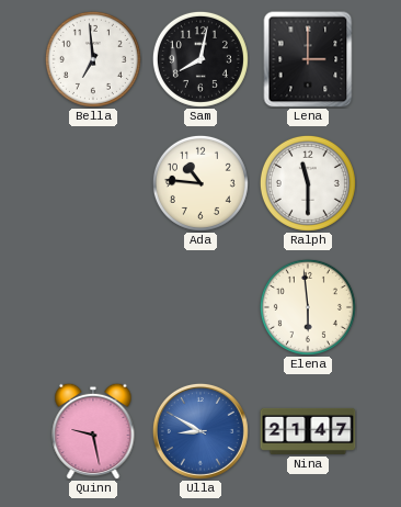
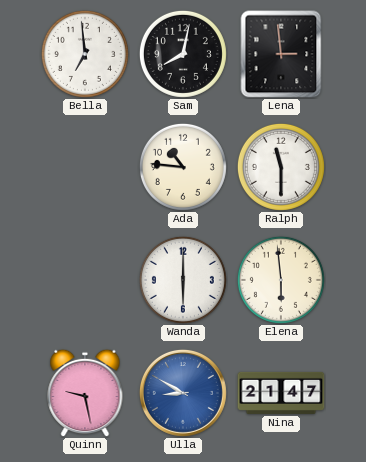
Lena: 3:00 -> 2:59 (281, 54)
Wanda: none -> 6:00 (183, 280)
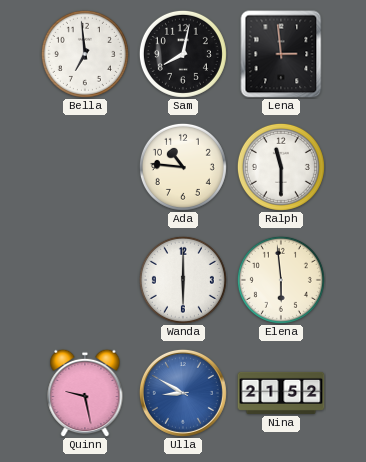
Nina: 21:47 -> 21:52 (281, 393)
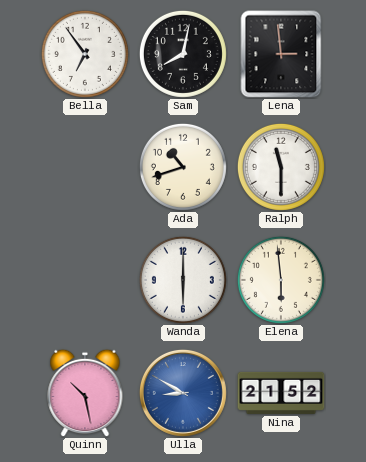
Bella: 6:59 -> 6:54 (85, 54)
Ada: 10:46 -> 10:42 (183, 167)
Quinn: 9:28 -> 10:28 (85, 393)
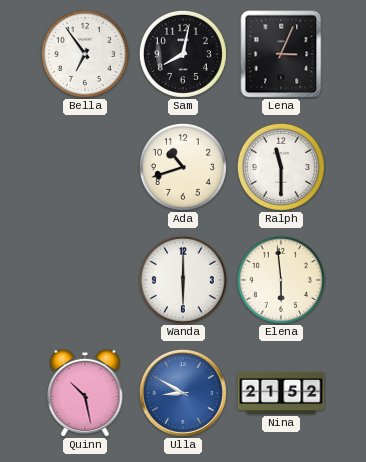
Lena: 2:59 -> 3:04 (281, 54)
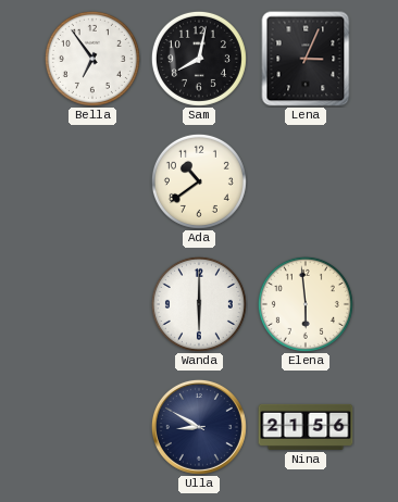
Ada: 10:42 -> 10:39 (199, 181)
Ralph: 11:30 -> none (281, 167)
Quinn: 10:28 -> none (85, 393)
Ulla dial: blue -> navy (199, 427)
Nina: 21:52 -> 21:56 (306, 427)
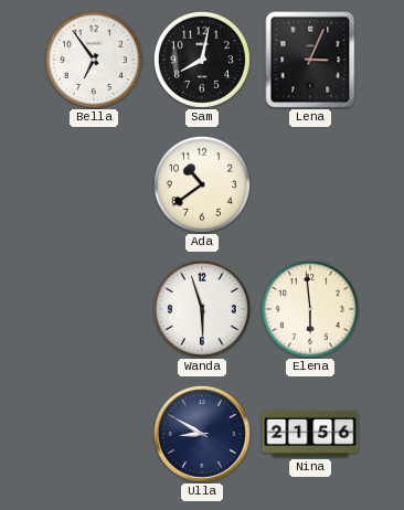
Wanda: 6:00 -> 5:57 (202, 309)
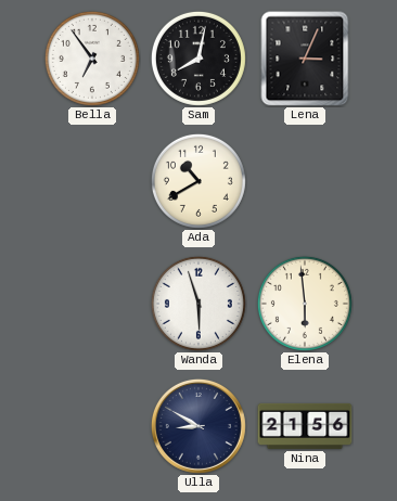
Ada: 10:39 -> 10:40 (198, 181)
